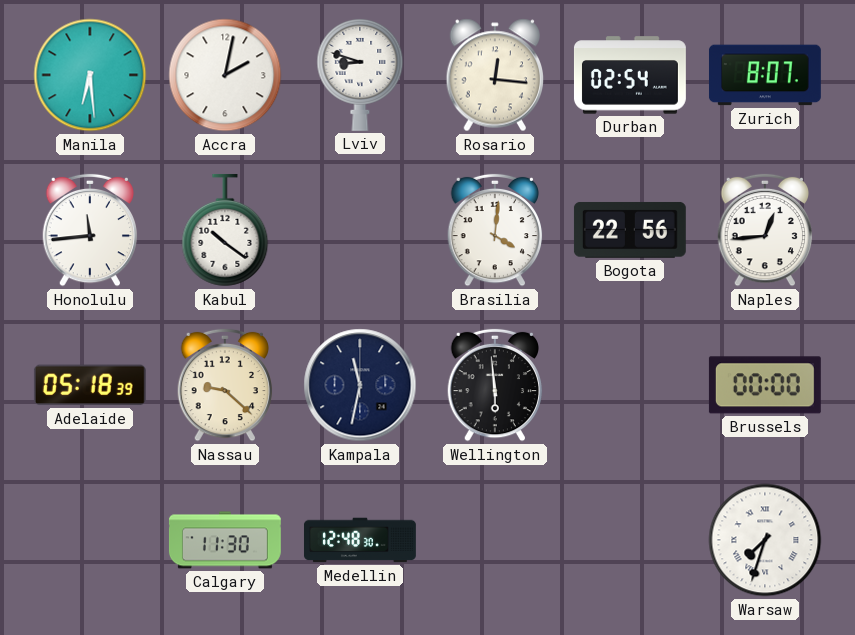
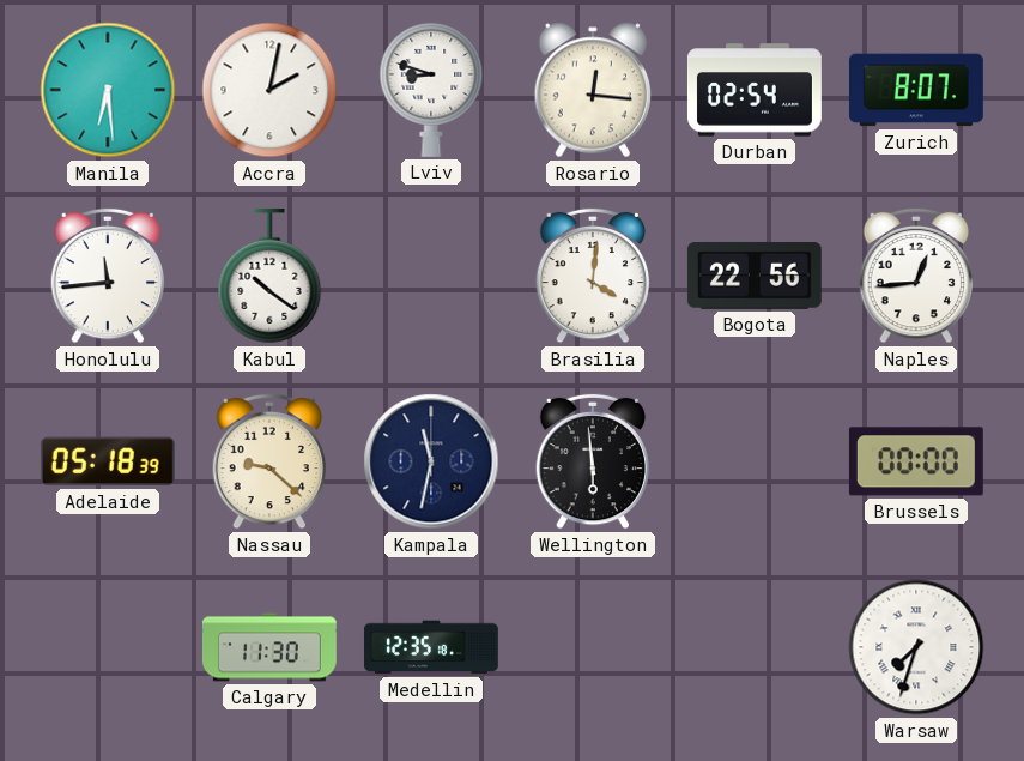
Medellin: 12:48 -> 12:35 (431, 647)
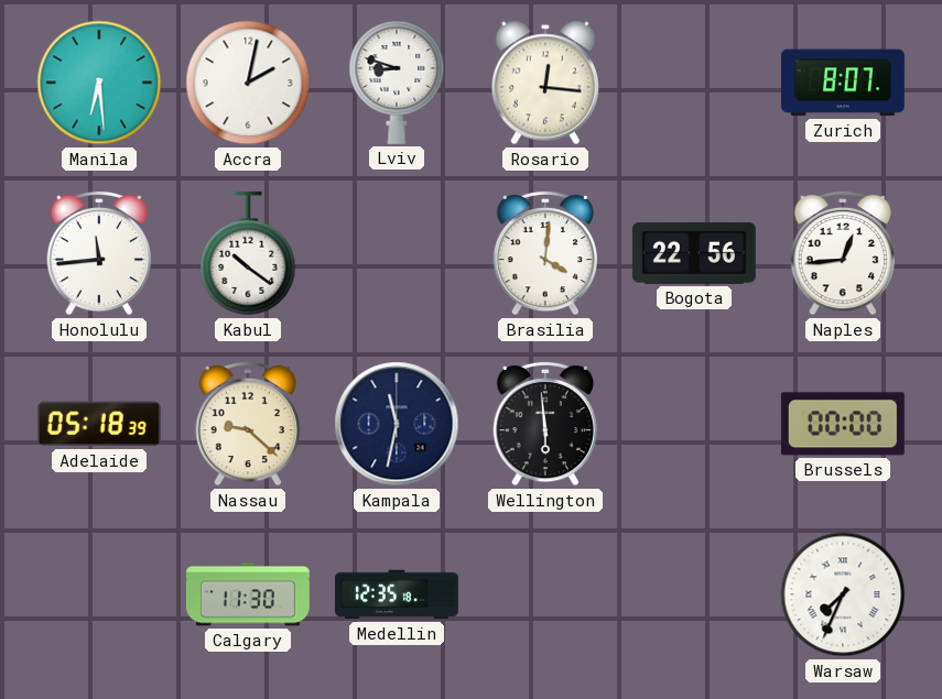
Durban: 02:54 -> none (755, 90)
Warsaw: 7:33 -> 7:34 (843, 594)
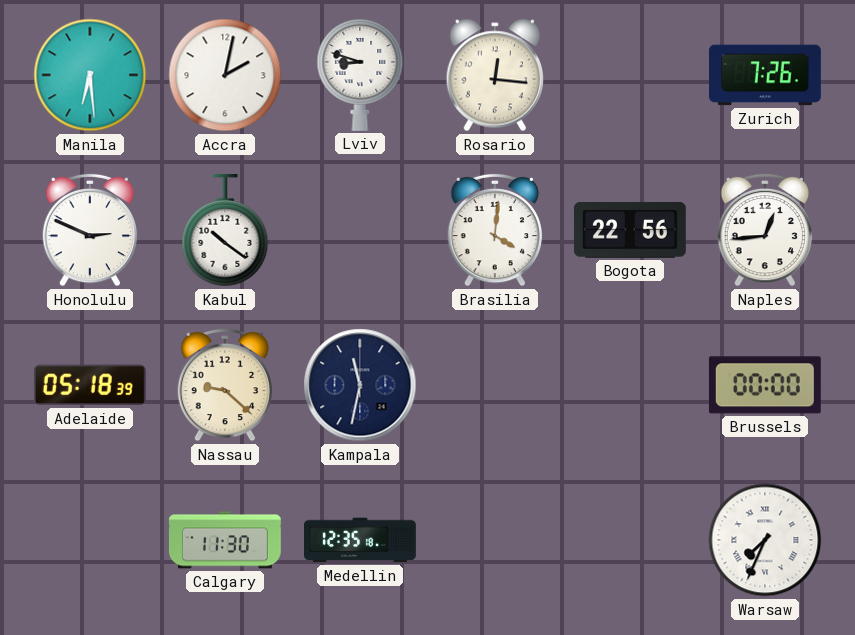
Zurich: 8:07 -> 7:26 (765, 75)
Honolulu: 11:44 -> 2:49 (90, 230)
Wellington: 5:59 -> none (545, 424)
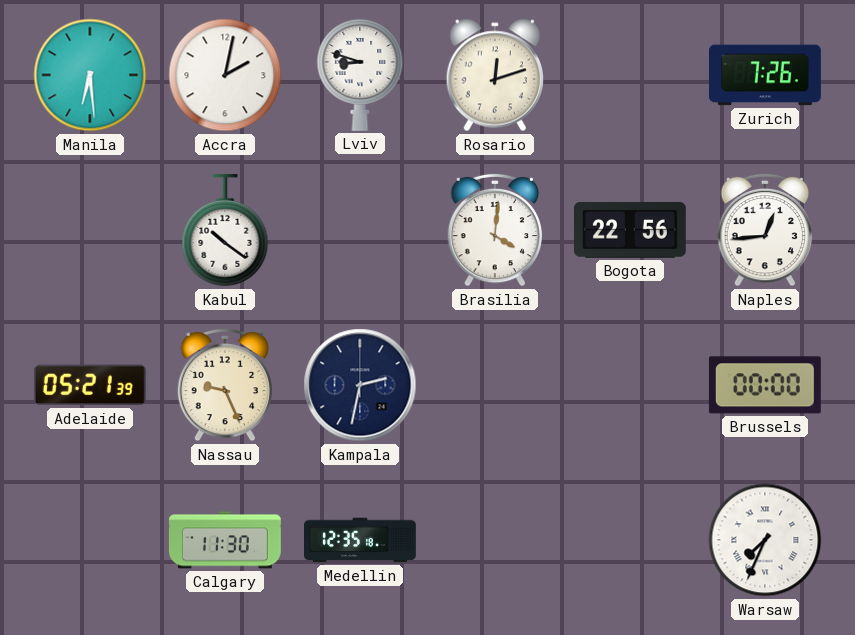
Rosario: 12:16 -> 12:12 (495, 75)
Honolulu: 2:49 -> none (90, 230)
Adelaide: 05:18 -> 05:21 (90, 385)
Nassau: 9:22 -> 9:26 (225, 385)
Kampala: 11:32 -> 2:32 (360, 385)
